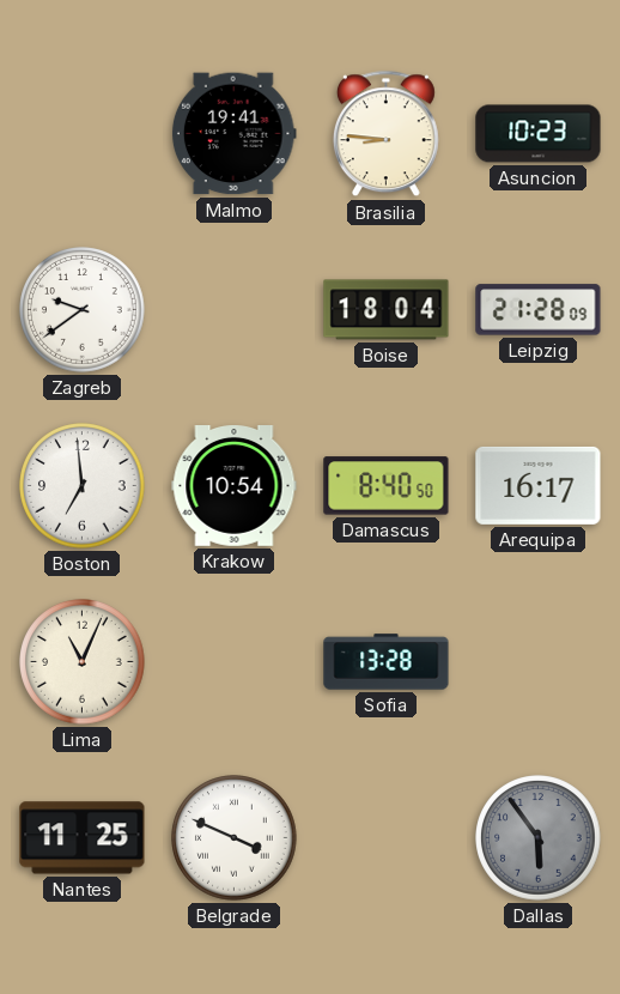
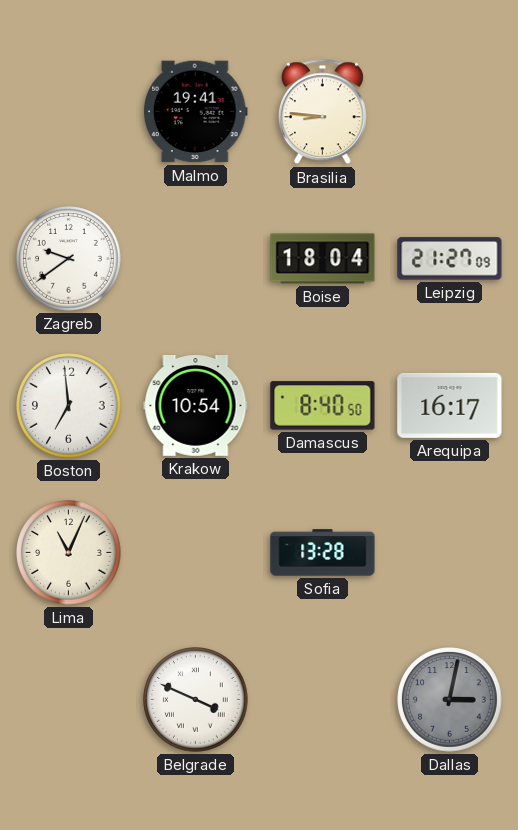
Asuncion: 10:23 -> none (539, 134)
Leipzig: 21:28 -> 21:27 (450, 259)
Nantes: 11:25 -> none (83, 838)
Dallas: 5:54 -> 3:02 (450, 700)
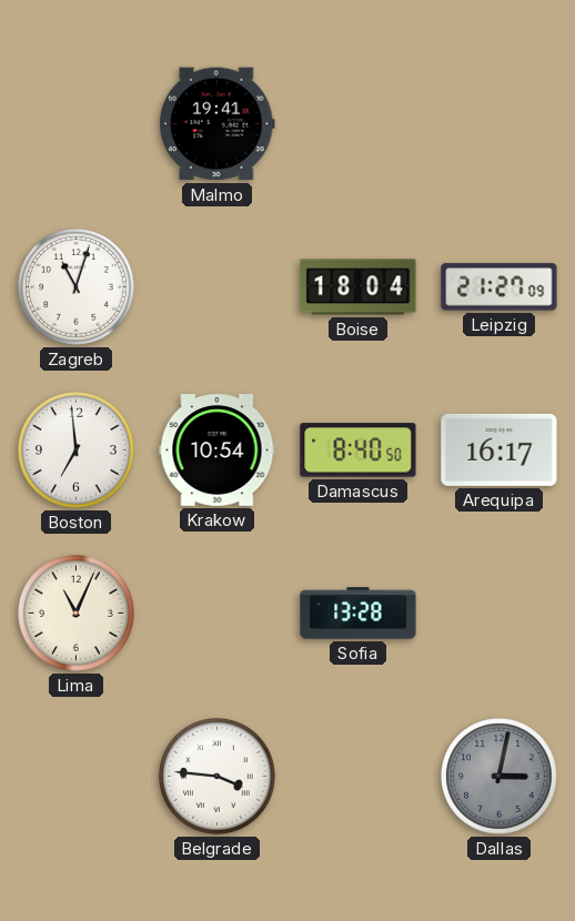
Brasilia: 8:46 -> none (322, 112)
Zagreb: 9:39 -> 11:03 (77, 287)
Belgrade: 3:49 -> 3:46 (218, 777)
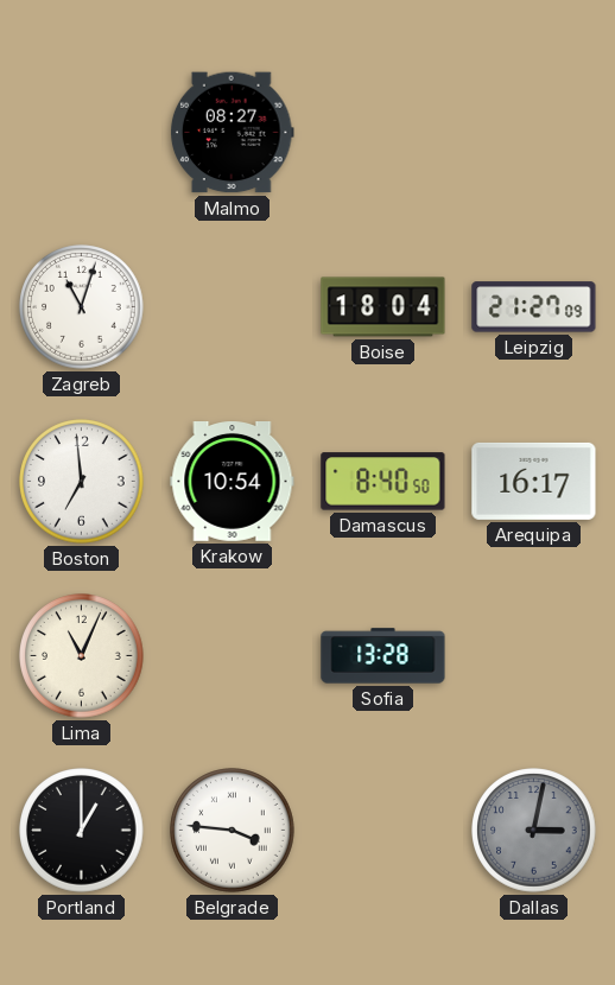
Malmo: 19:41 -> 08:27 (232, 133)
Portland: none -> 1:00 (82, 831)
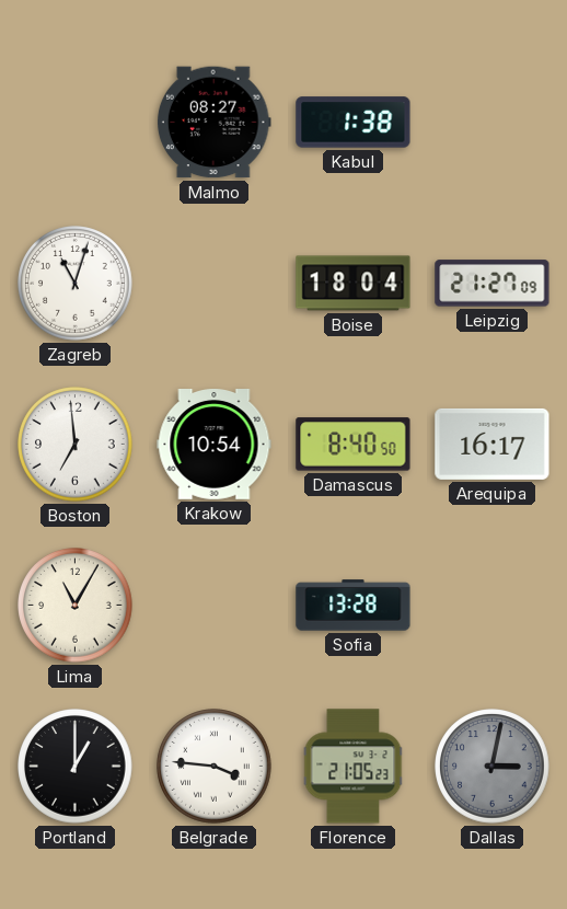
Kabul: none -> 1:38 (354, 123)
Lima: 11:04 -> 11:05 (76, 606)
Florence: none -> 21:05 (354, 767)
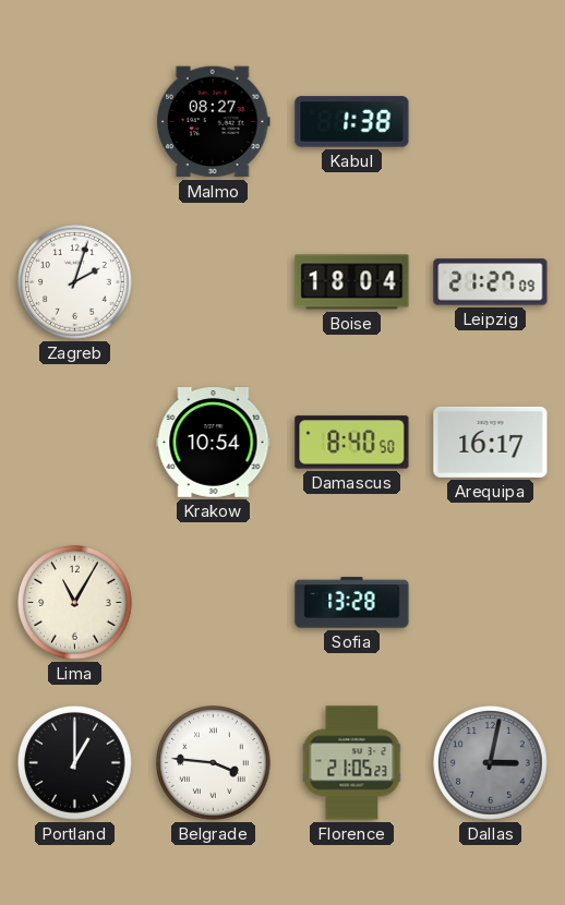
Zagreb: 11:03 -> 2:03 (75, 282)
Boston: 6:59 -> none (76, 445)
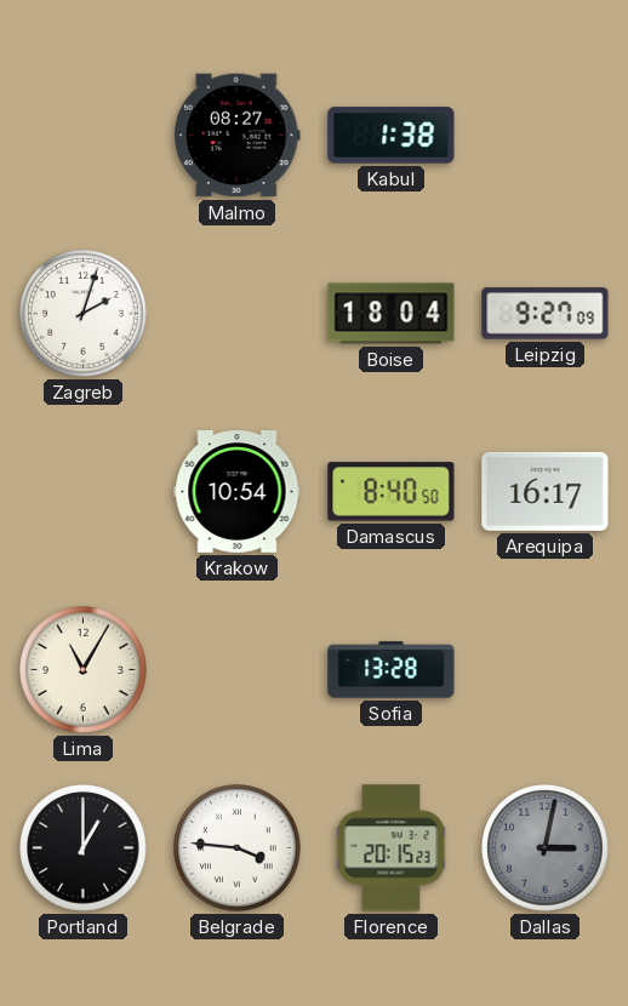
Leipzig: 21:27 -> 9:27 (546, 314)
Florence: 21:05 -> 20:15 (392, 848)
